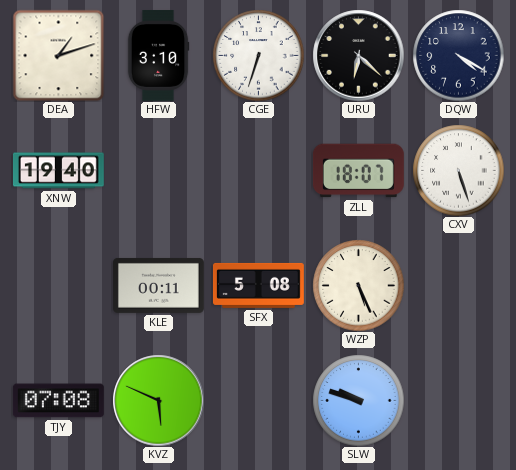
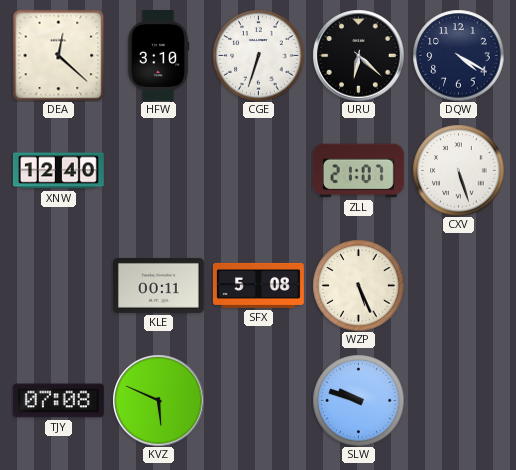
DEA: 1:12 -> 12:22 (58, 55)
XNW: 19:40 -> 12:40 (58, 171)
ZLL: 18:07 -> 21:07 (358, 171)
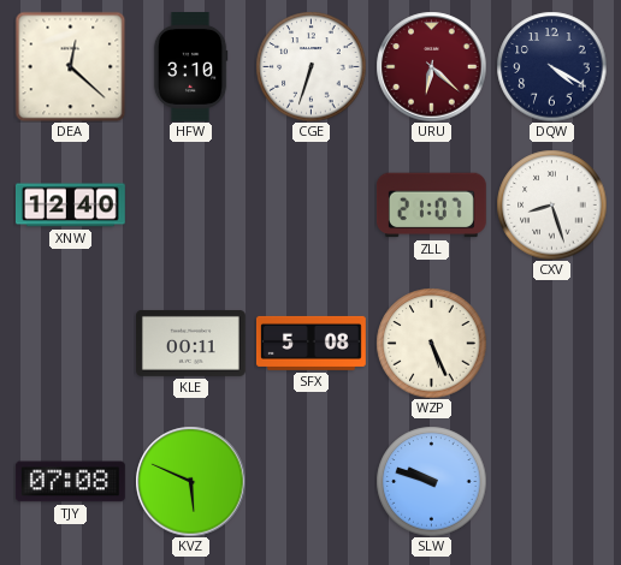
URU dial: black -> burgundy (431, 66)
CXV: 5:27 -> 8:27 (551, 204)
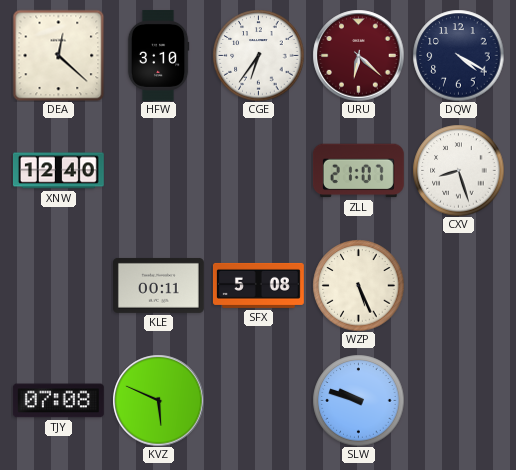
CGE: 6:33 -> 6:36 (258, 55)
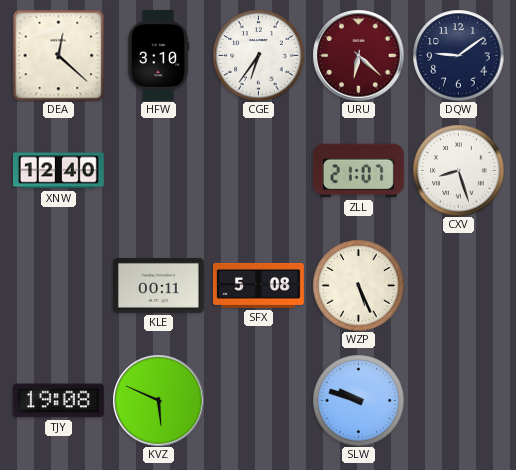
DQW: 4:20 -> 9:09 (458, 55)
TJY: 07:08 -> 19:08 (58, 401)
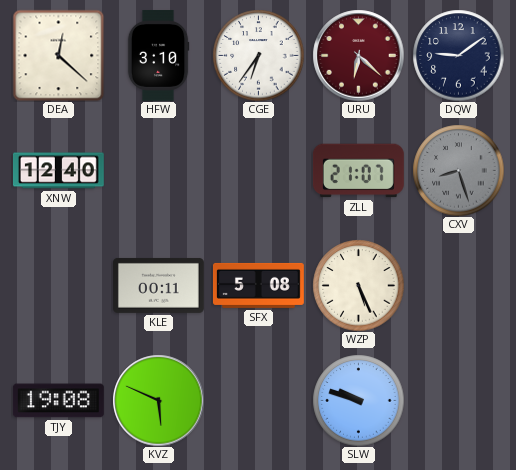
CXV dial: white -> grey (458, 170)
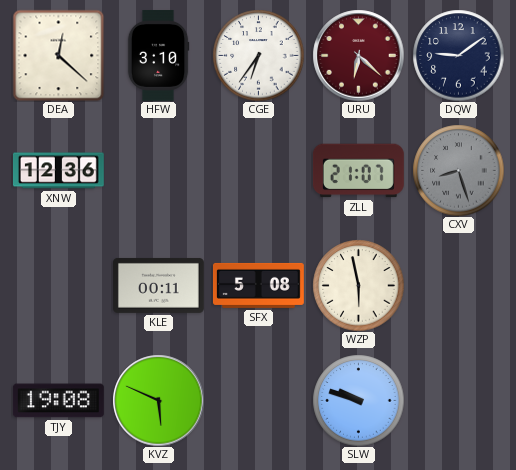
XNW: 12:40 -> 12:36 (58, 171)
WZP: 5:26 -> 5:58 (358, 285)
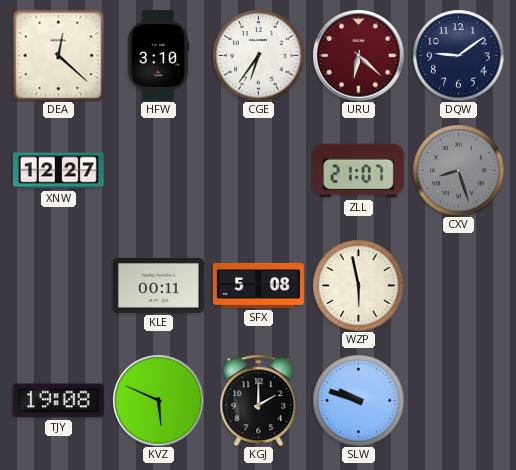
XNW: 12:36 -> 12:27 (58, 171)
KGJ: none -> 2:00 (259, 400)
